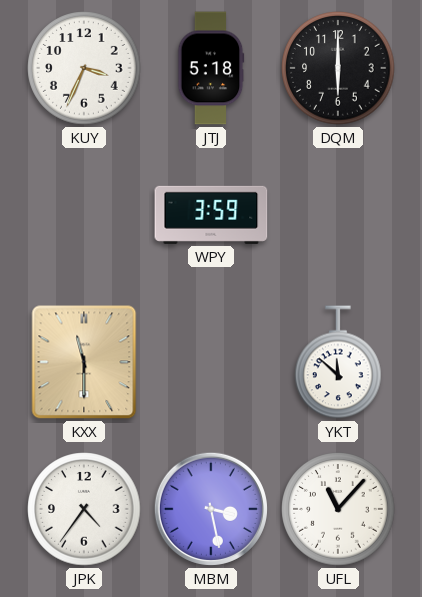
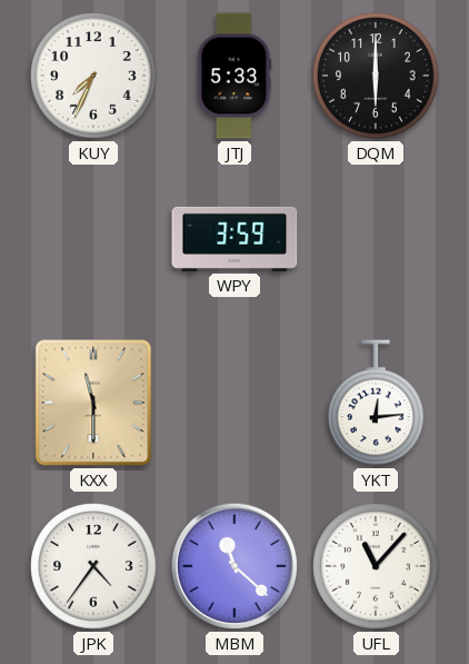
KUY: 3:34 -> 7:34 (93, 76)
JTJ: 5:18 -> 5:33 (234, 76)
YKT: 11:52 -> 12:14 (377, 403)
MBM: 3:28 -> 11:22 (234, 566)
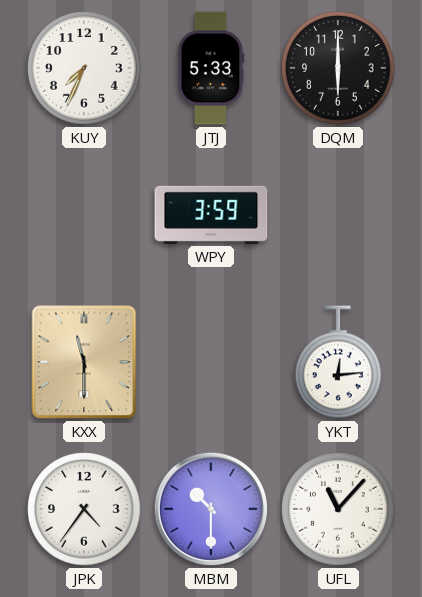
MBM: 11:22 -> 10:30 (211, 509)
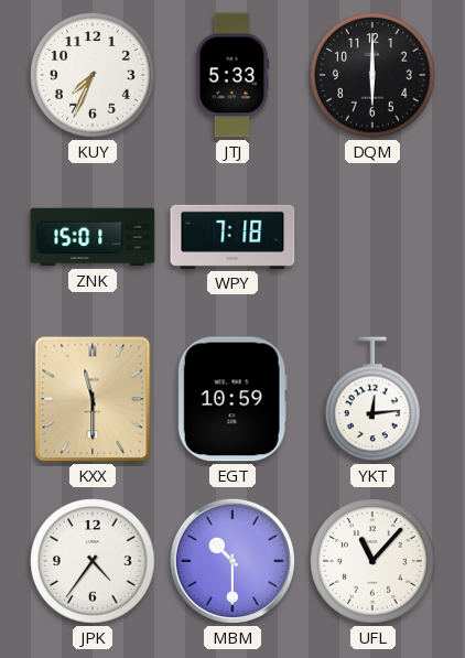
ZNK: none -> 15:01 (93, 237)
WPY: 3:59 -> 7:18 (233, 237)
EGT: none -> 10:59 (233, 399)
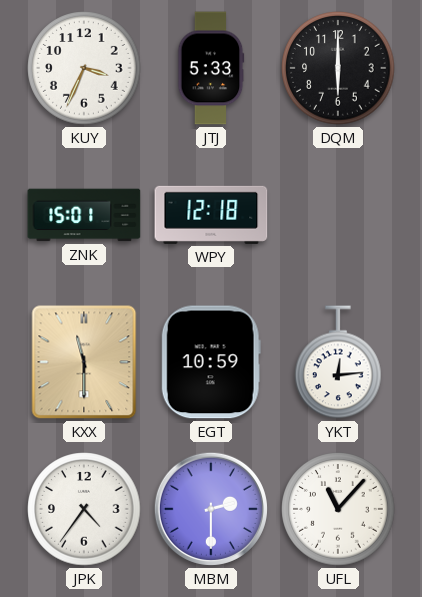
KUY: 7:34 -> 3:34 (84, 68)
WPY: 7:18 -> 12:18 (211, 215)
MBM: 10:30 -> 2:30 (211, 509)
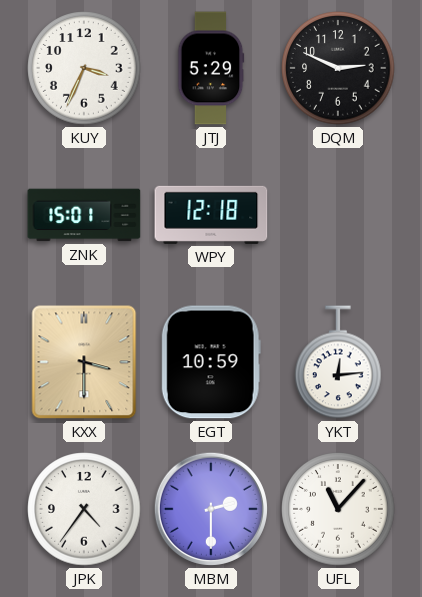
JTJ: 5:33 -> 5:29 (211, 68)
DQM: 6:00 -> 2:49 (338, 68)
KXX: 11:30 -> 3:30 (84, 362)
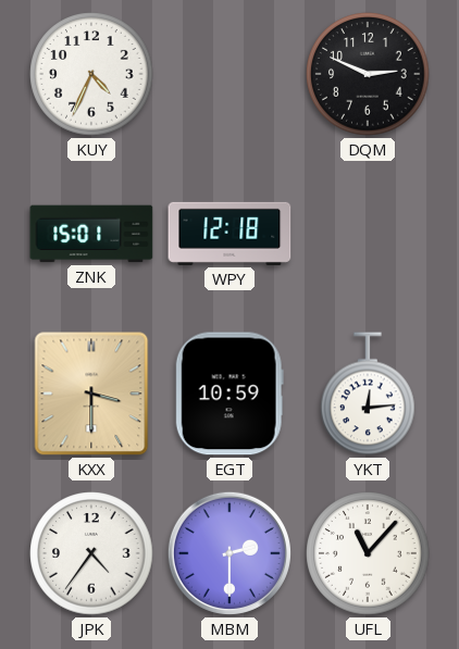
KUY: 3:34 -> 4:34 (91, 74)
JTJ: 5:29 -> none (211, 68)
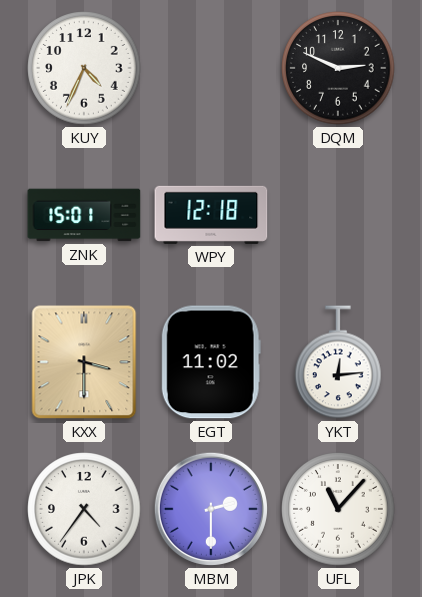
EGT: 10:59 -> 11:02 (211, 362)
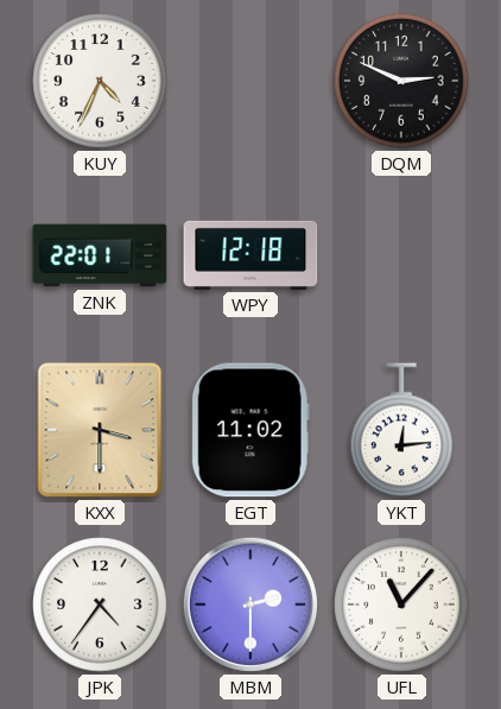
ZNK: 15:01 -> 22:01 (100, 255)
